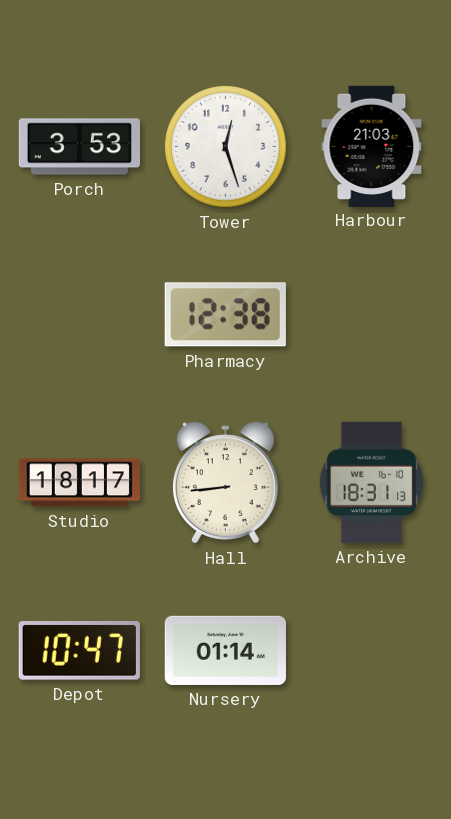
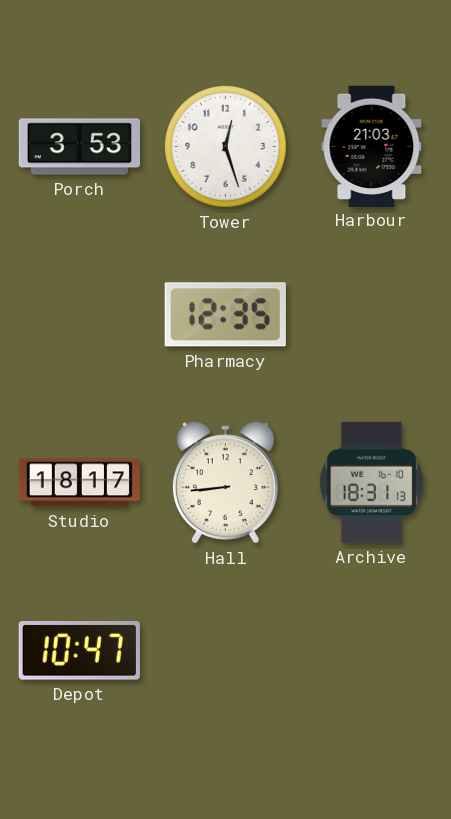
Pharmacy: 12:38 -> 12:35 (225, 315)
Nursery: 01:14 -> none (225, 650)
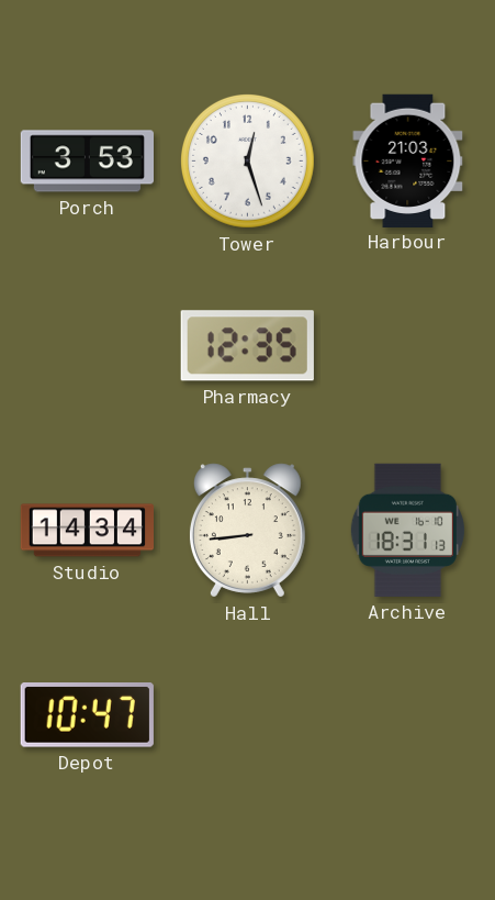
Studio: 18:17 -> 14:34 (87, 531)
